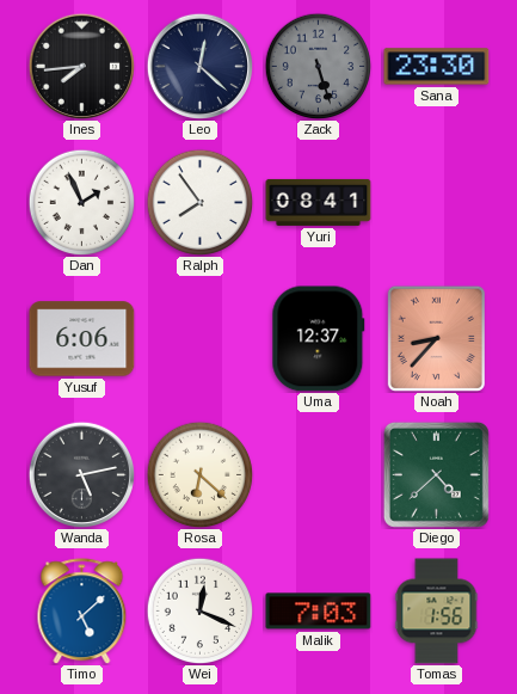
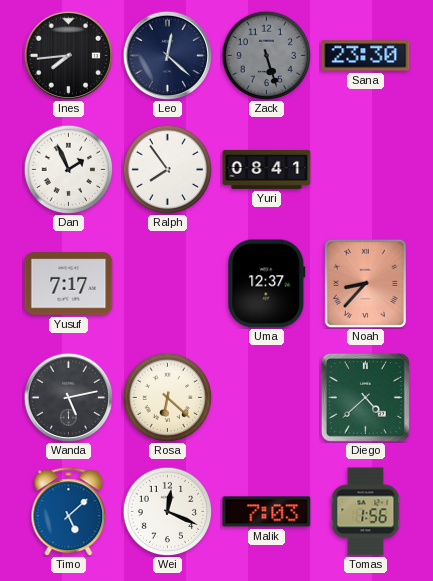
Yusuf: 6:06 -> 7:17 (69, 284)
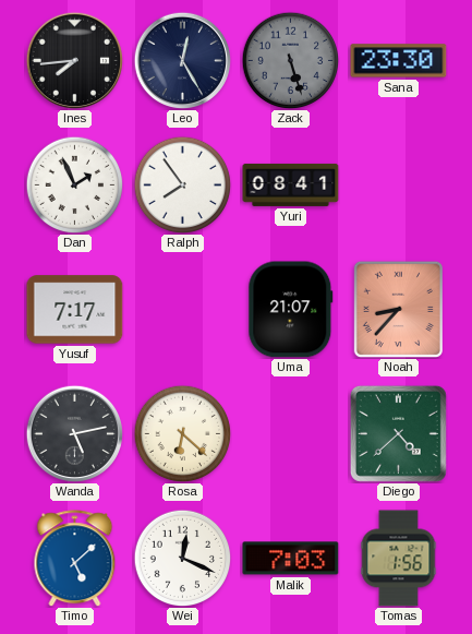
Leo: 12:22 -> 12:25 (182, 60)
Uma: 12:37 -> 21:07 (291, 310)
